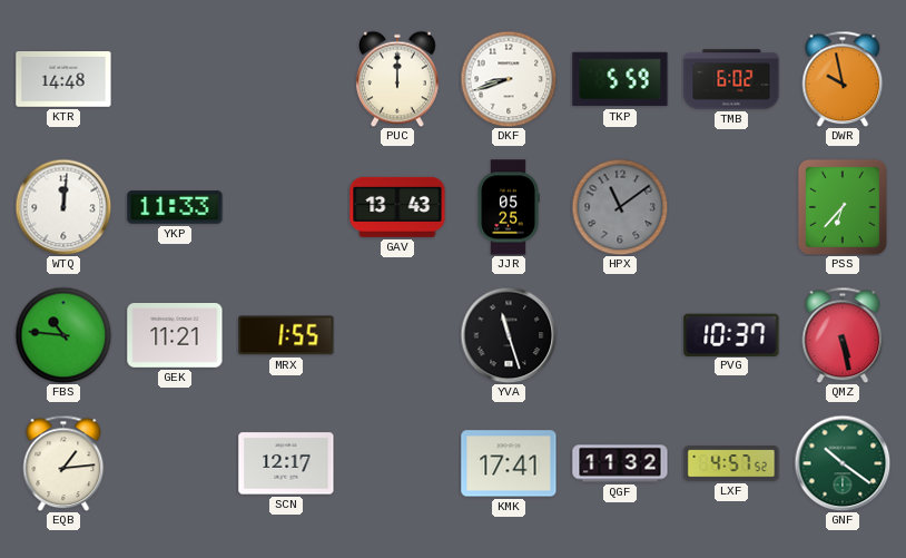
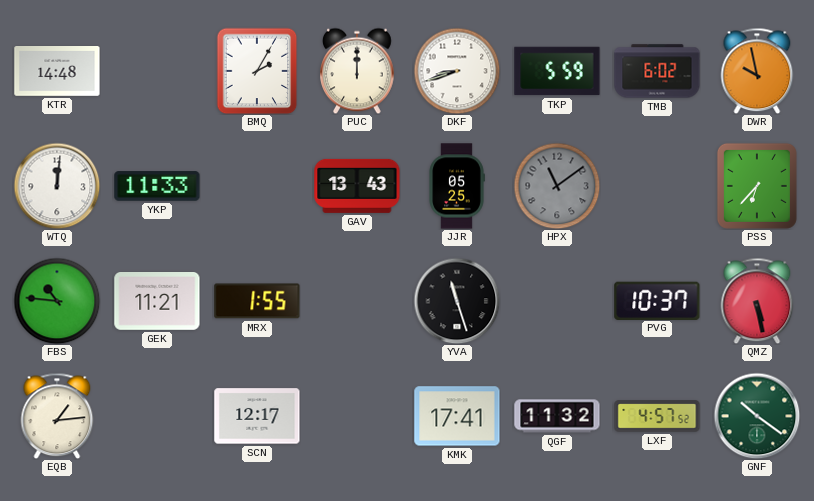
BMQ: none -> 2:05 (257, 71)
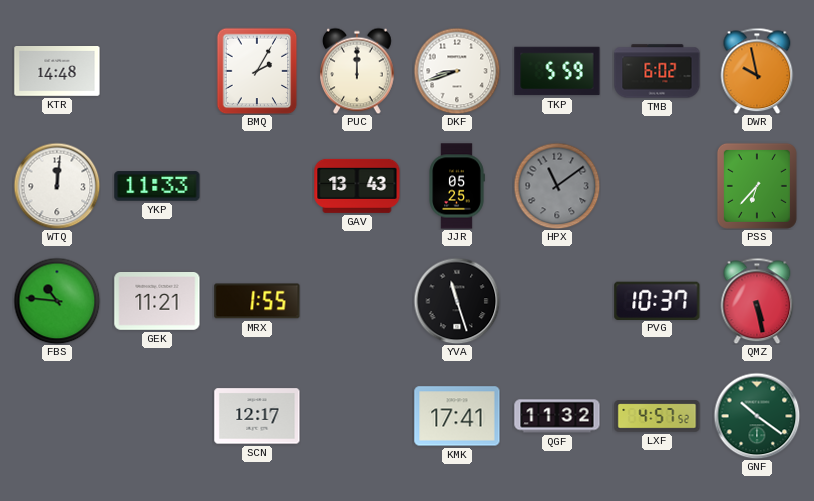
EQB: 1:14 -> none (57, 416)
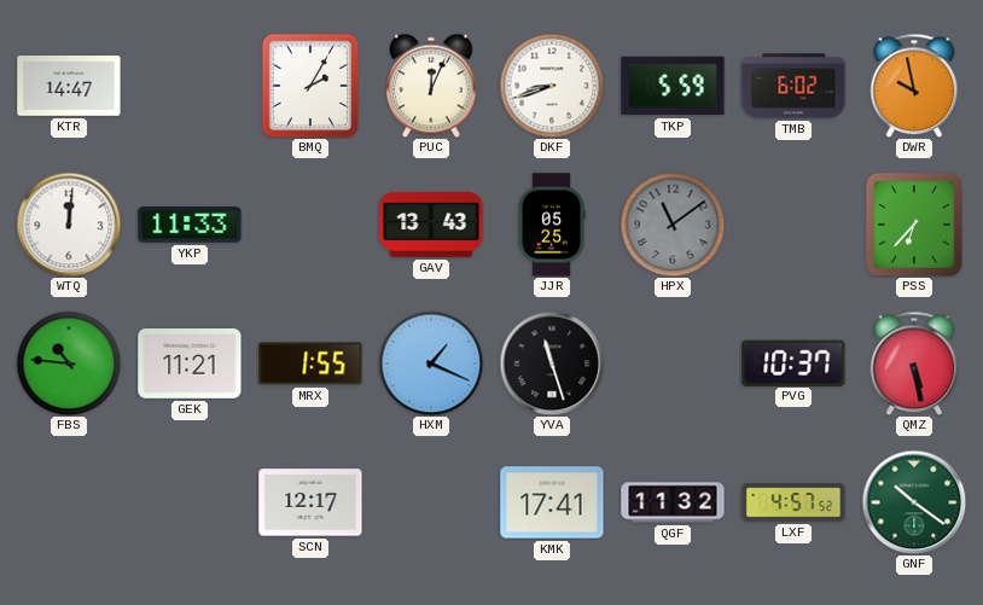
KTR: 14:48 -> 14:47 (69, 87)
PUC: 12:00 -> 12:04 (432, 86)
HXM: none -> 1:19 (431, 363)
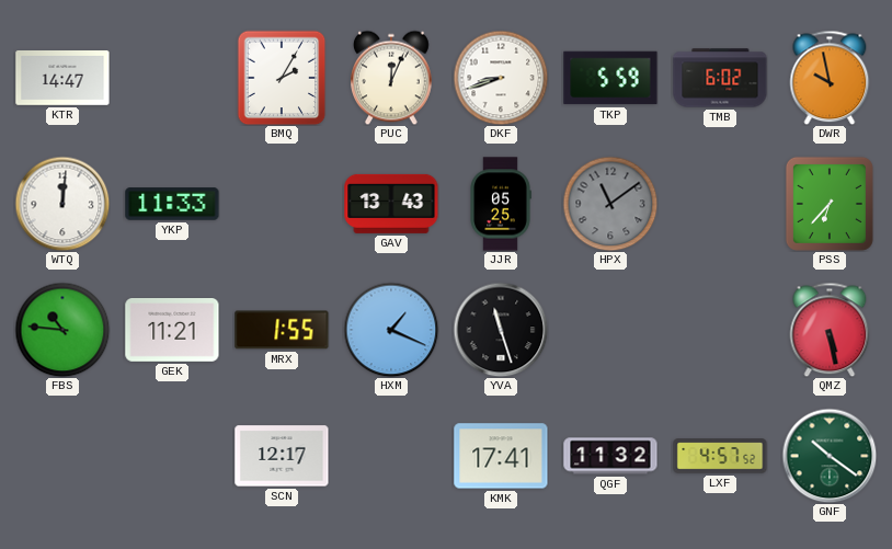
PVG: 10:37 -> none (793, 362)
